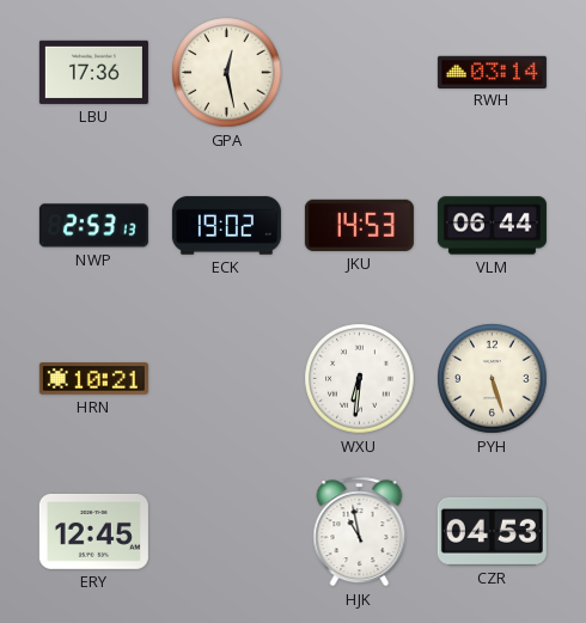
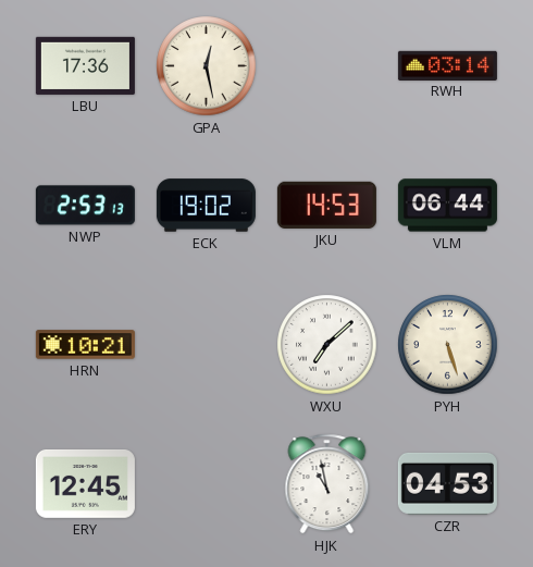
WXU: 6:31 -> 7:08 (327, 345)
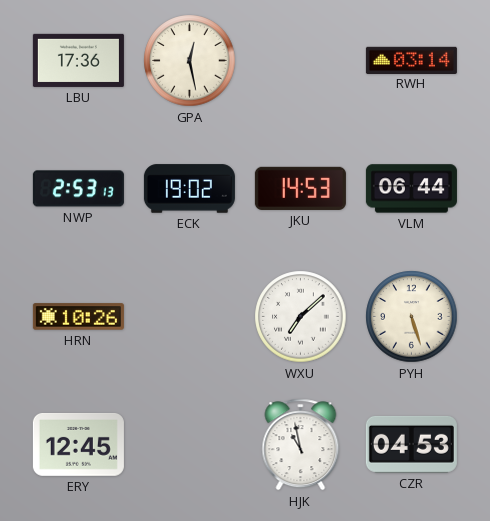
HRN: 10:21 -> 10:26 (78, 317)
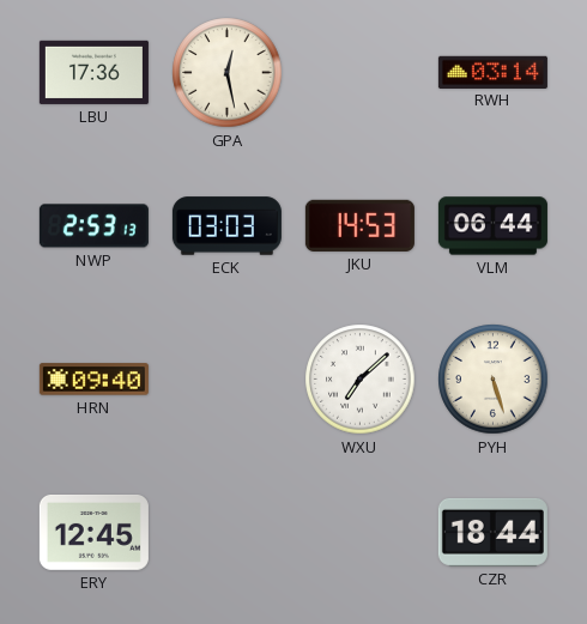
ECK: 19:02 -> 03:03 (226, 226)
HRN: 10:26 -> 09:40 (93, 380)
HJK: 10:58 -> none (301, 445)
CZR: 04:53 -> 18:44 (492, 532)
